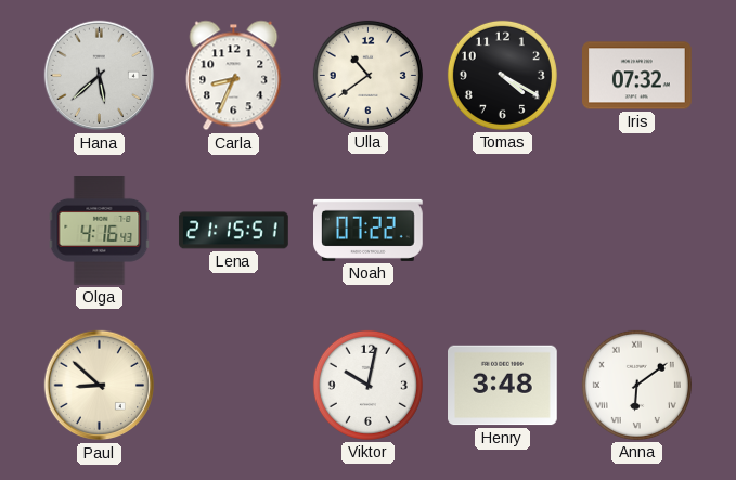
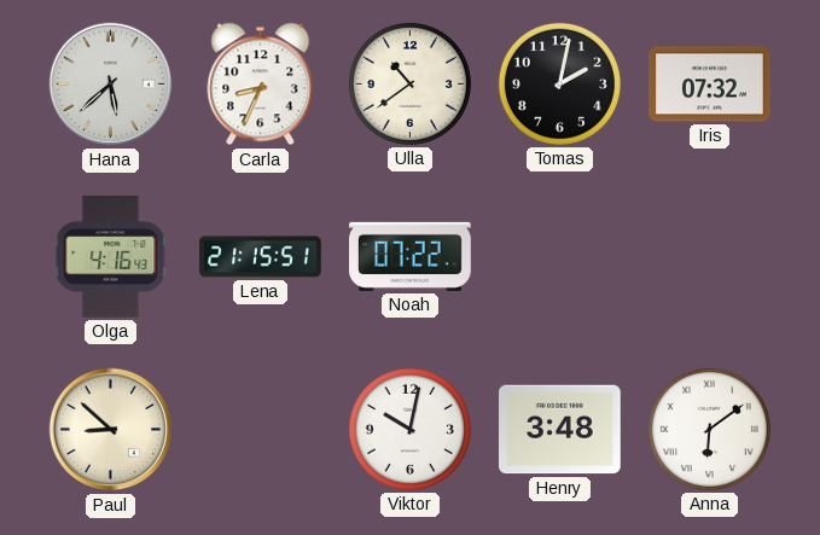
Tomas: 4:20 -> 2:02 (559, 83)
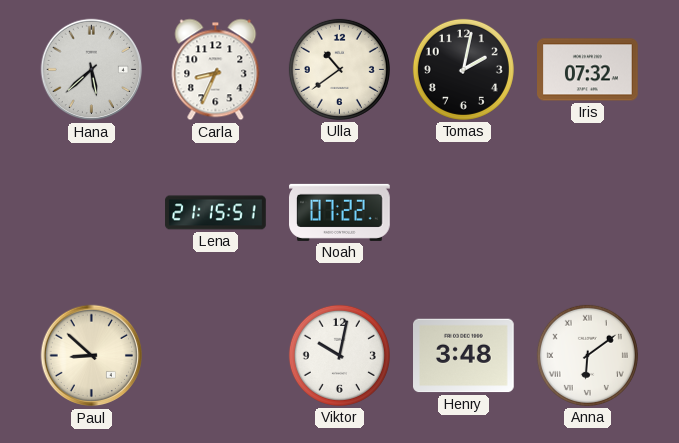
Olga: 4:16 -> none (111, 257)
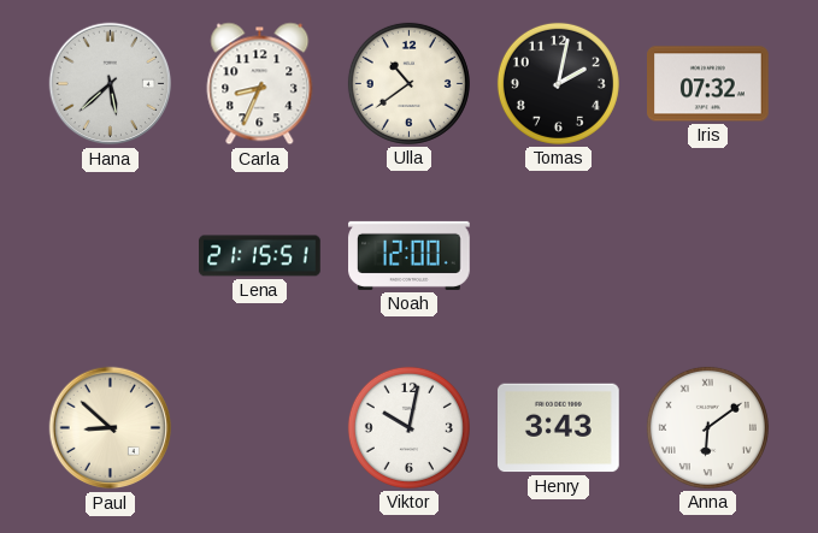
Noah: 07:22 -> 12:00 (410, 255)
Henry: 3:48 -> 3:43 (559, 428)
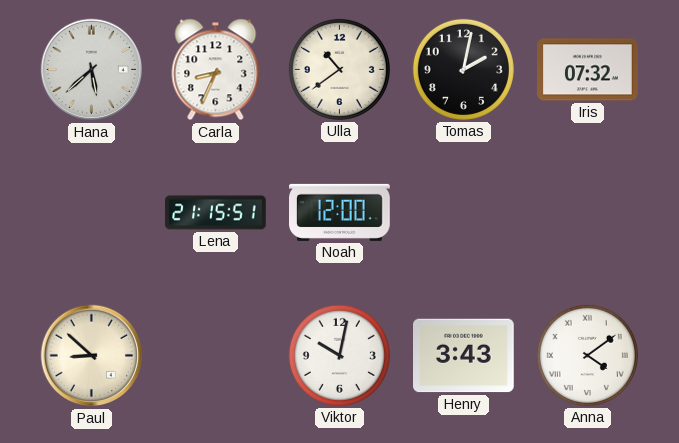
Anna: 6:09 -> 4:09 (587, 355)
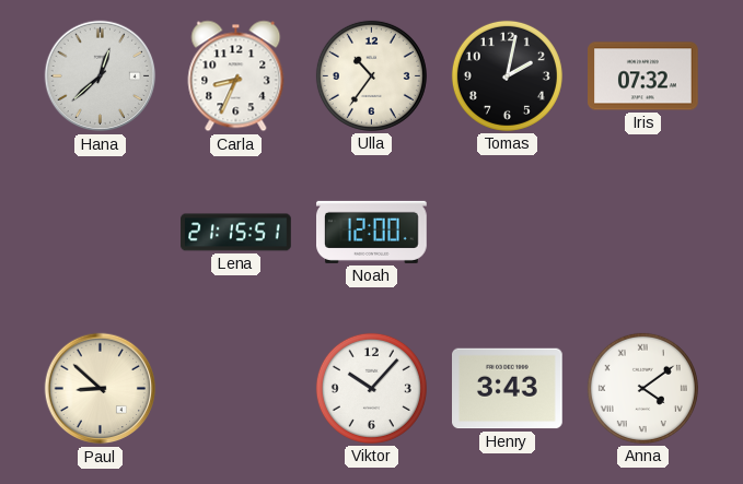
Hana: 5:38 -> 12:38 (101, 76)
Ulla: 10:39 -> 10:36 (371, 75)
Viktor: 10:02 -> 10:07 (371, 388)
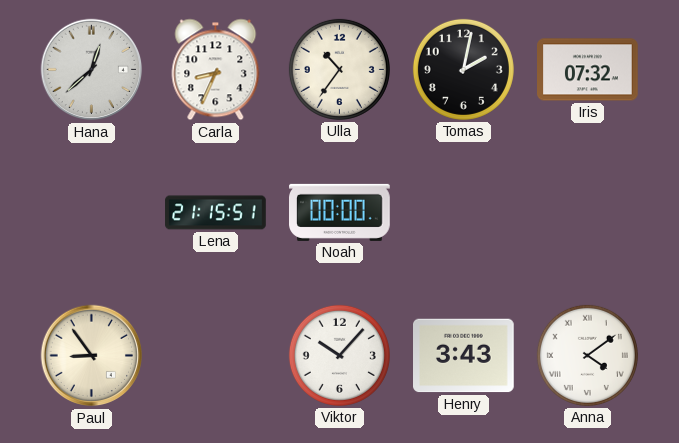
Noah: 12:00 -> 00:00 (340, 212)
Paul: 8:52 -> 8:54 (92, 356)
